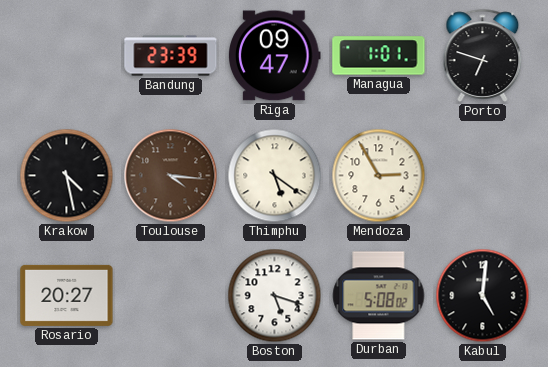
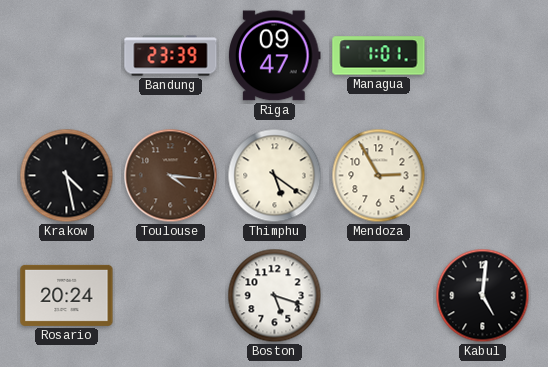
Porto: 6:48 -> none (483, 55)
Rosario: 20:27 -> 20:24 (67, 295)
Durban: 5:08 -> none (379, 296)
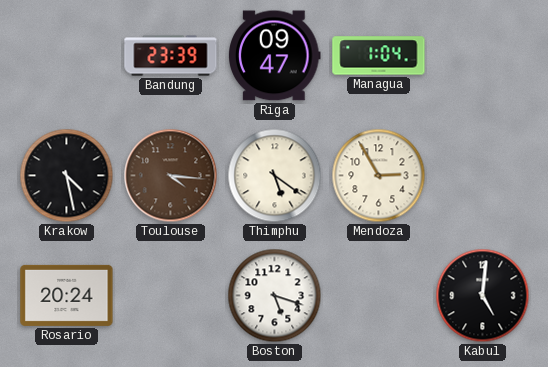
Managua: 1:01 -> 1:04 (379, 56)
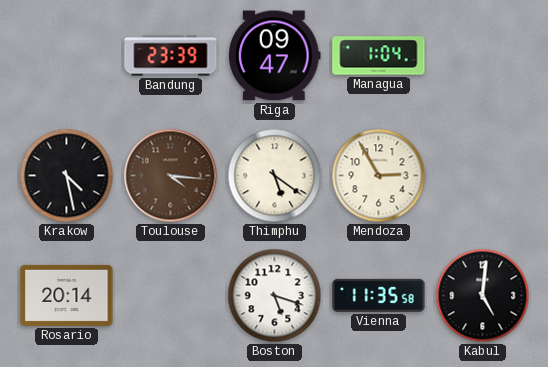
Rosario: 20:24 -> 20:14 (67, 295)
Vienna: none -> 11:35 (379, 295)
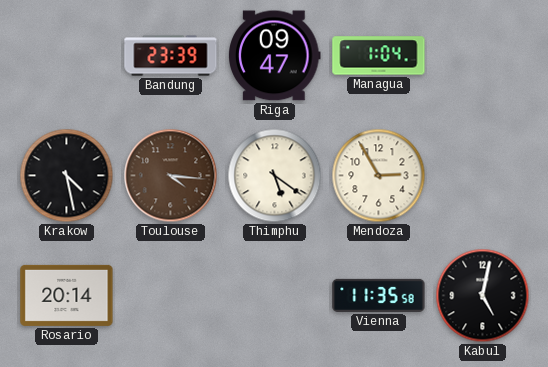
Boston: 5:18 -> none (275, 296)
Kabul: 5:01 -> 5:02 (483, 296)
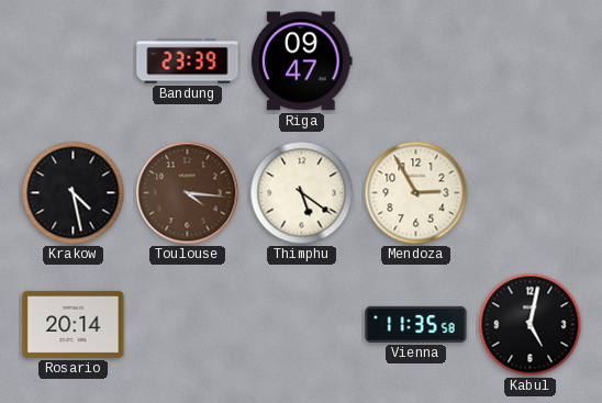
Managua: 1:04 -> none (379, 56)
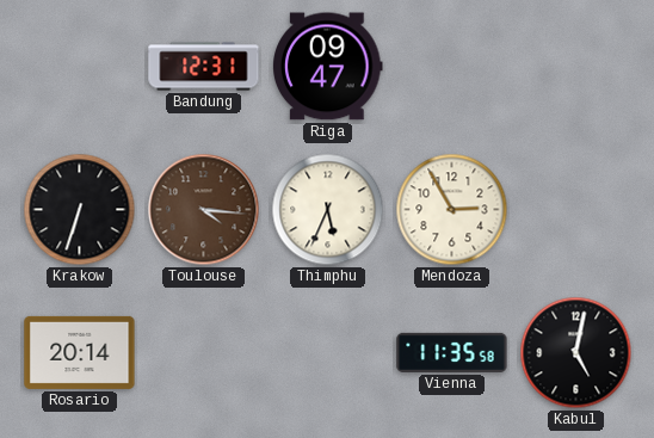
Bandung: 23:39 -> 12:31 (204, 67)
Krakow: 4:28 -> 6:33 (80, 210)
Thimphu: 5:21 -> 5:34 (328, 210)
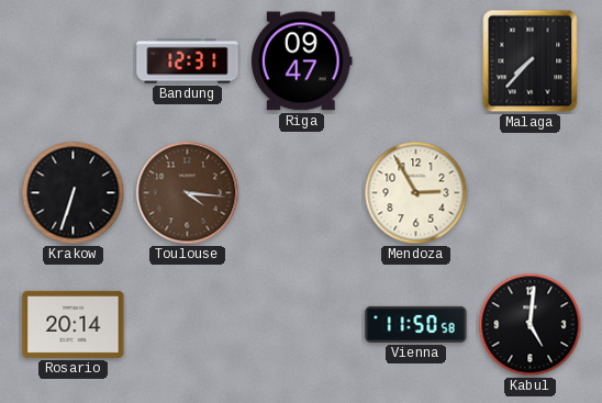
Malaga: none -> 7:37 (531, 61)
Thimphu: 5:34 -> none (328, 210)
Vienna: 11:35 -> 11:50 (416, 324)
Kabul: 5:02 -> 5:01 (531, 325)
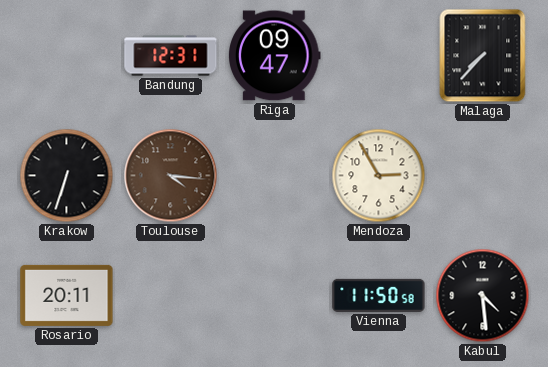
Rosario: 20:14 -> 20:11 (67, 295)
Kabul: 5:01 -> 4:29 (483, 296)
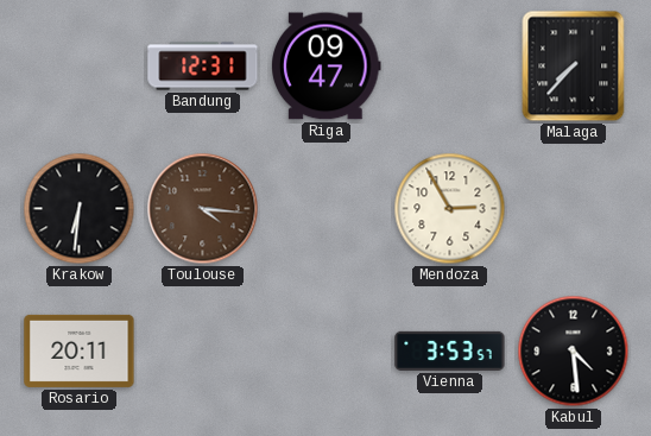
Krakow: 6:33 -> 6:31 (80, 209)
Vienna: 11:50 -> 3:53 (450, 350)
